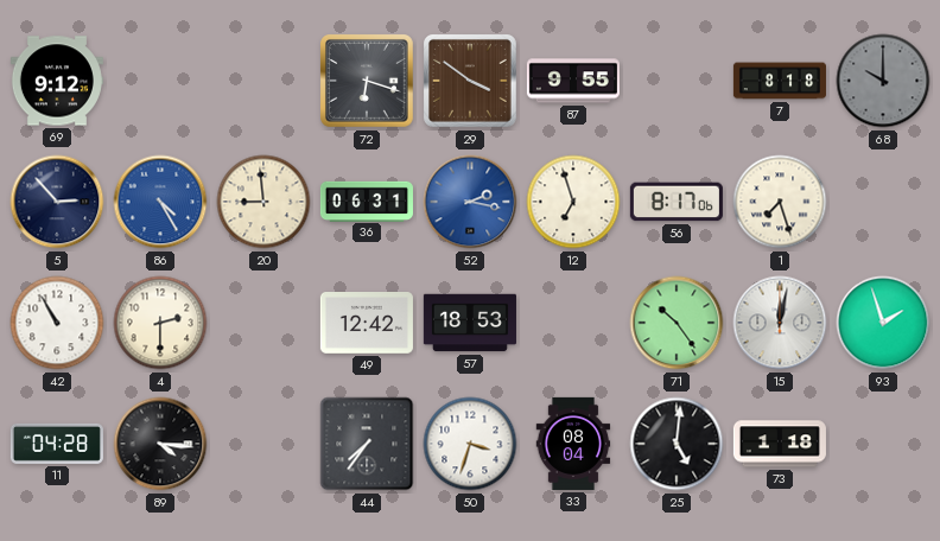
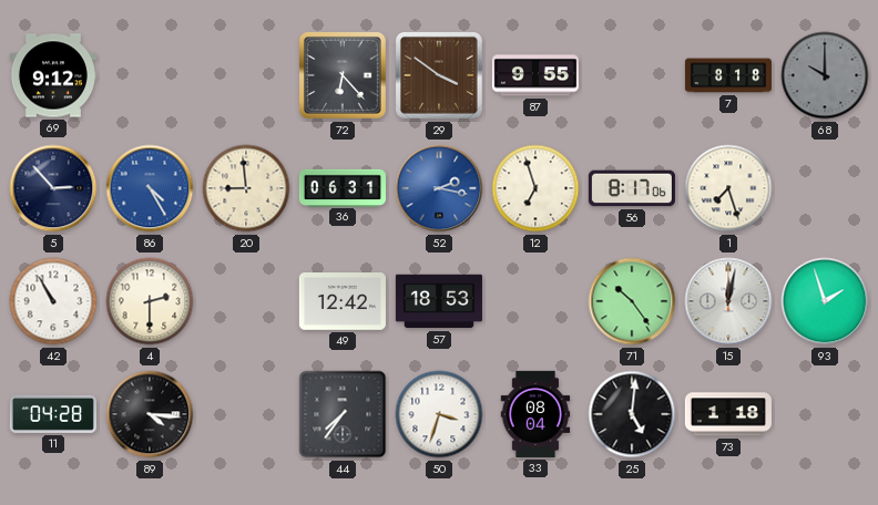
72: 6:18 -> 6:23 (344, 76)
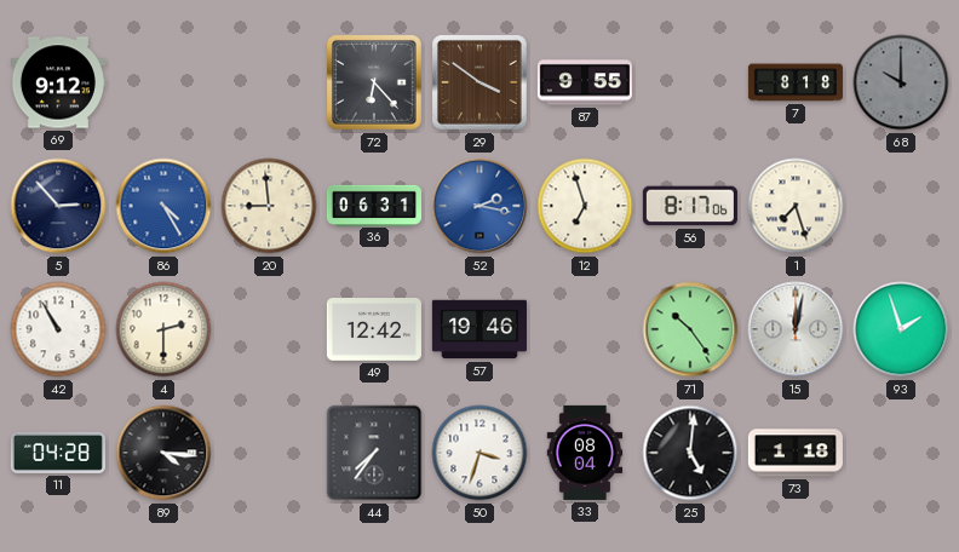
57: 18:53 -> 19:46 (479, 329)
